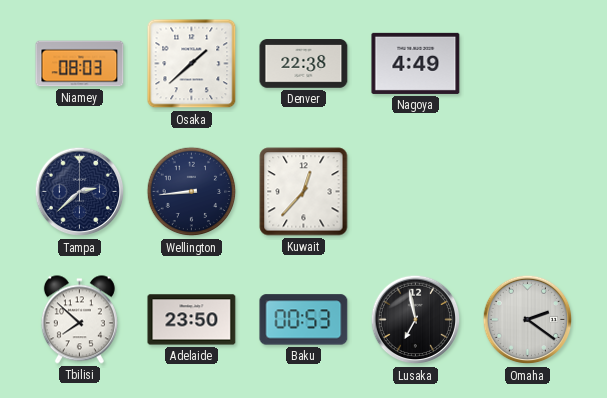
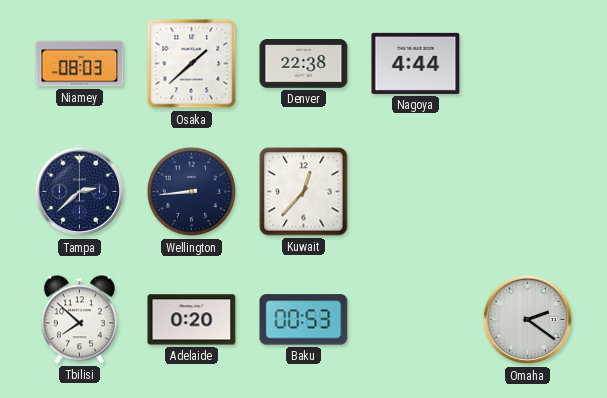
Nagoya: 4:49 -> 4:44 (416, 63)
Adelaide: 23:50 -> 0:20 (192, 320)
Lusaka: 6:58 -> none (416, 320)
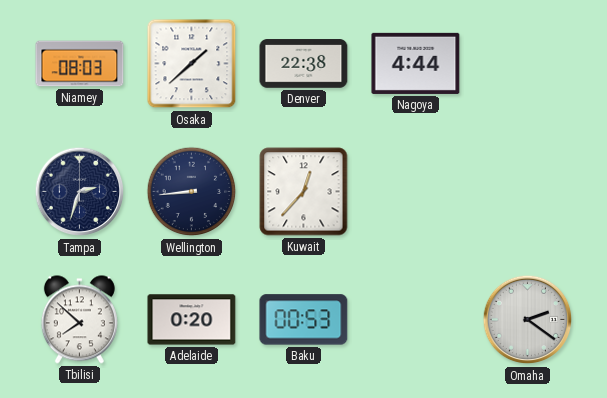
Tampa: 2:38 -> 2:33 (80, 192)
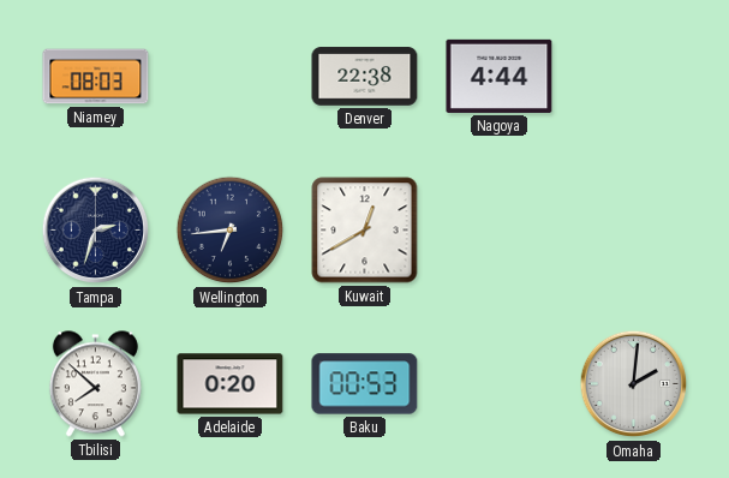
Osaka: 1:38 -> none (192, 64)
Wellington: 8:44 -> 6:44 (231, 231)
Kuwait: 12:37 -> 12:40 (365, 231)
Omaha: 2:21 -> 2:01 (634, 384)
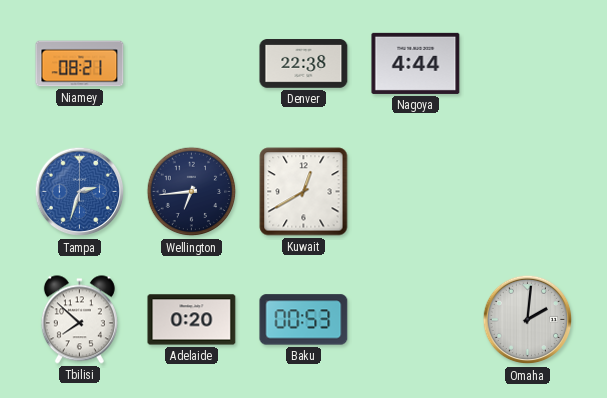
Niamey: 08:03 -> 08:21 (80, 64)
Tampa dial: navy -> blue (80, 192)
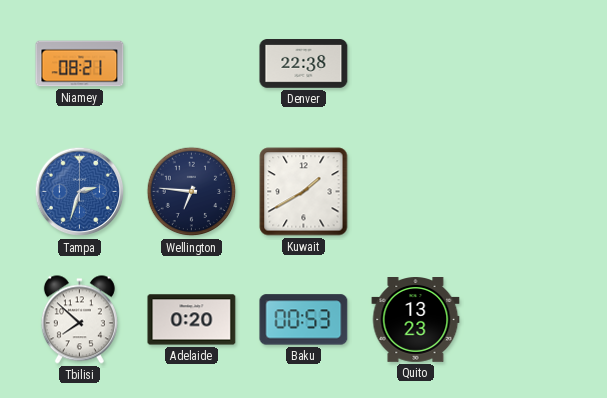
Nagoya: 4:44 -> none (416, 63)
Wellington: 6:44 -> 6:46 (192, 192)
Kuwait: 12:40 -> 1:40 (304, 192)
Quito: none -> 13:23 (416, 320)
Omaha: 2:01 -> none (528, 320)
